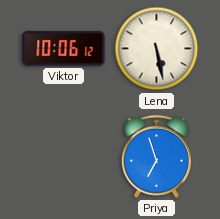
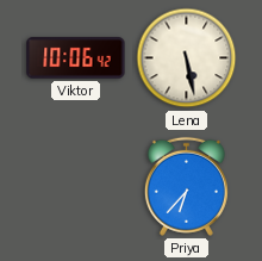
Viktor: 10:06:12 -> 10:06:42 (76, 58)
Priya: 6:57 -> 6:37 (186, 186)
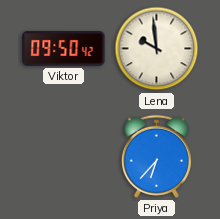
Viktor: 10:06 -> 09:50 (64, 49)
Lena: 5:28 -> 9:59 (157, 49)
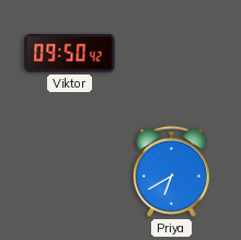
Lena: 9:59 -> none (157, 49)
Priya: 6:37 -> 6:40 (171, 171)
